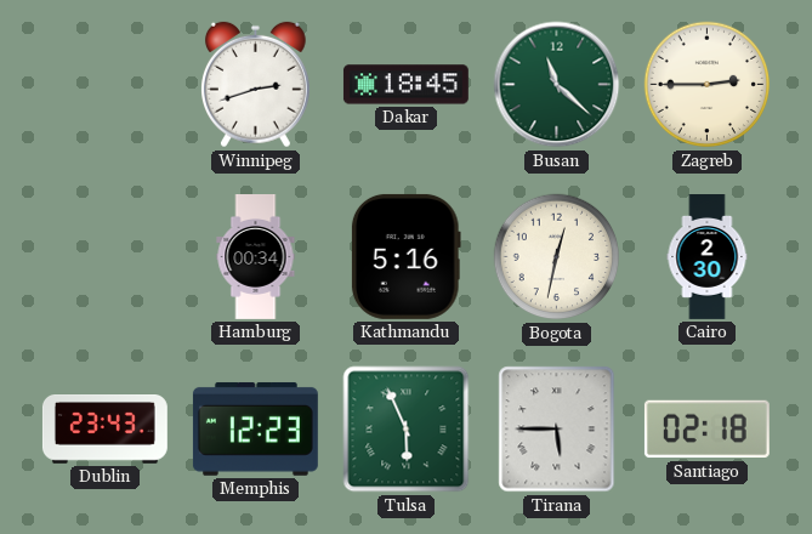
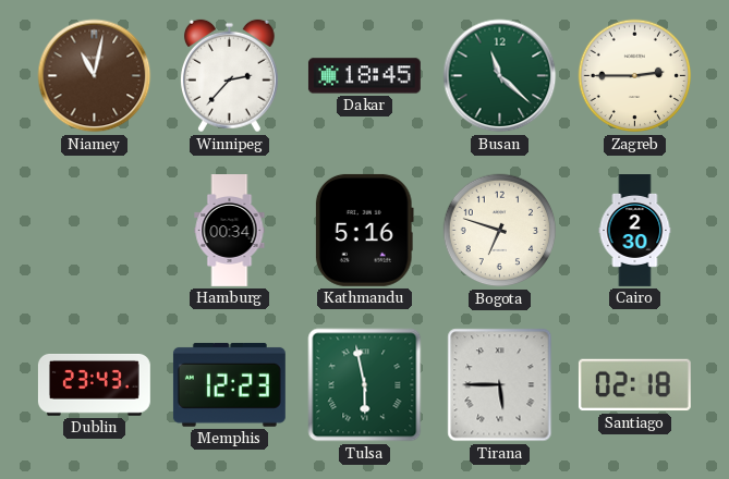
Niamey: none -> 11:02 (95, 76)
Winnipeg: 2:42 -> 2:37 (229, 76)
Bogota: 12:32 -> 6:48 (500, 231)
Tulsa: 5:56 -> 5:58 (365, 385)
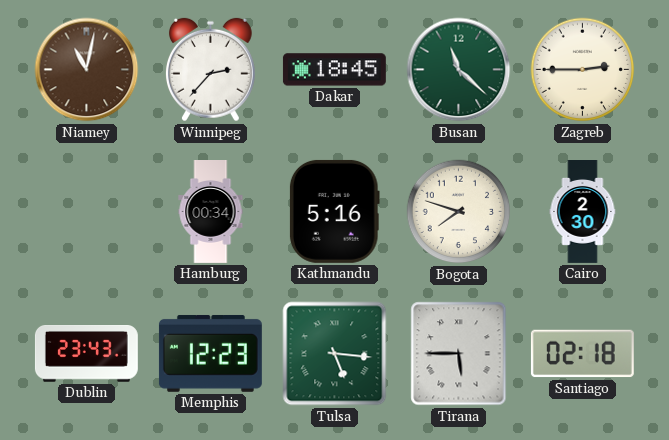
Bogota: 6:48 -> 7:48 (459, 212)
Tulsa: 5:58 -> 5:16 (335, 354)
